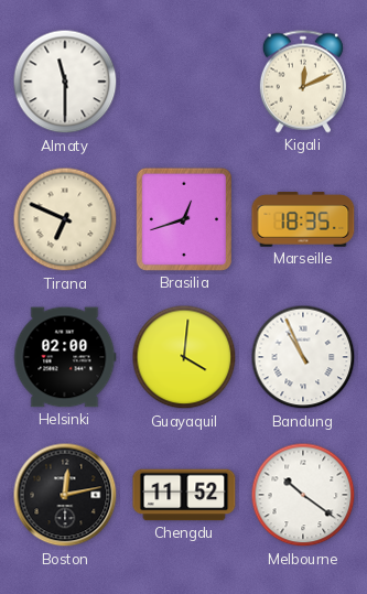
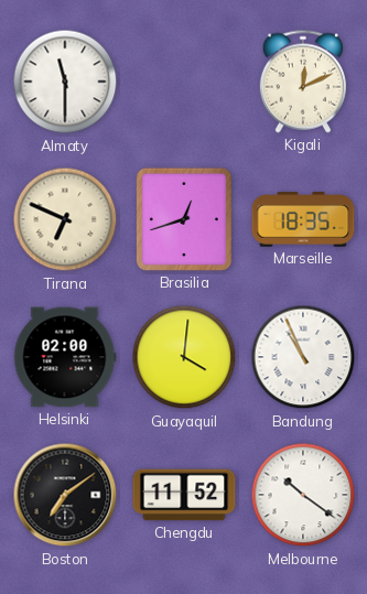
Boston: 12:13 -> 7:09 (65, 495)
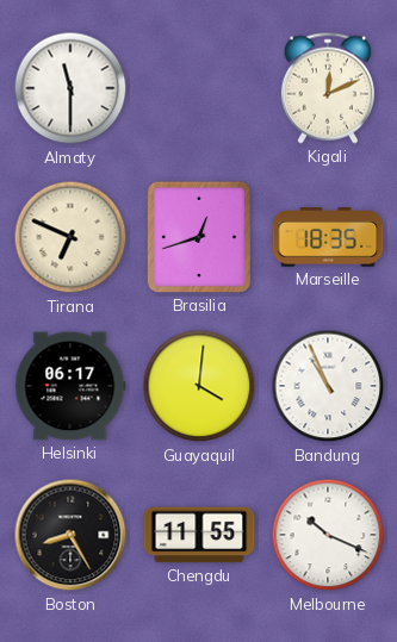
Helsinki: 02:00 -> 06:17 (70, 386)
Boston: 7:09 -> 8:25 (70, 535)
Chengdu: 11:52 -> 11:55 (199, 535)
Melbourne: 10:21 -> 10:19 (328, 535)
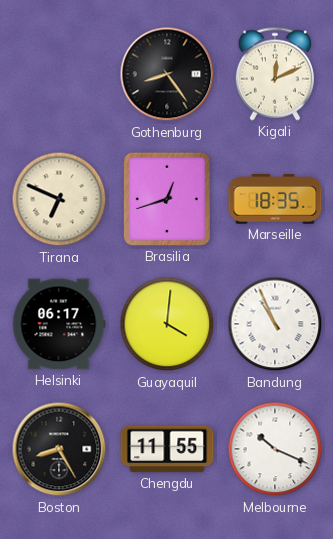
Almaty: 11:30 -> none (70, 88)
Gothenburg: none -> 8:24 (167, 74)
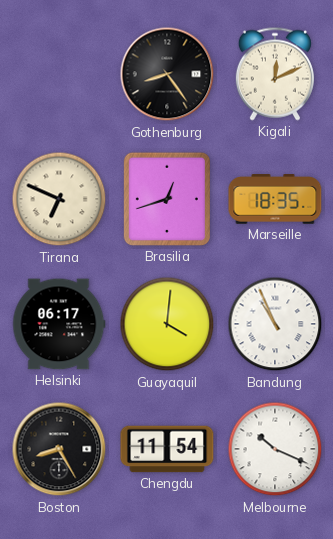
Chengdu: 11:55 -> 11:54 (167, 449)
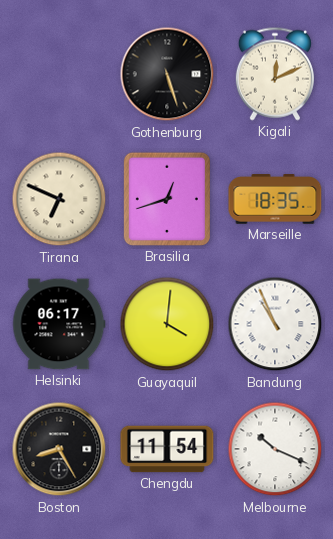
Gothenburg: 8:24 -> 5:27 (167, 74)
